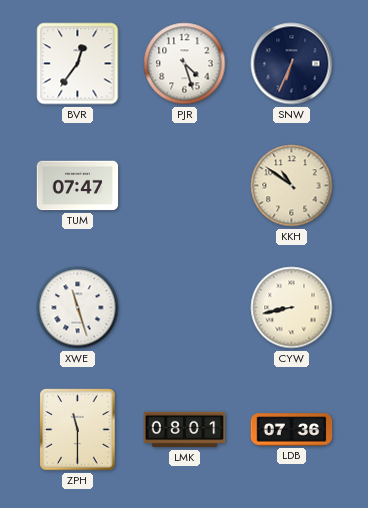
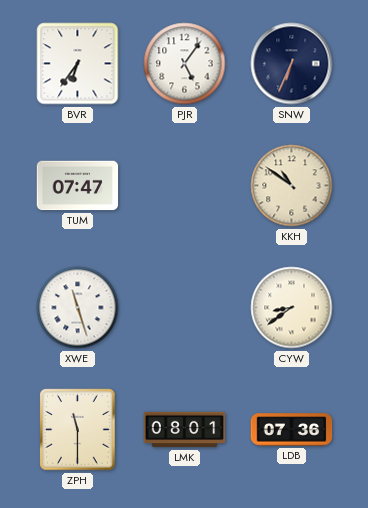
BVR: 12:36 -> 6:36 (78, 64)
PJR: 4:27 -> 5:06 (185, 64)
CYW: 8:43 -> 8:39 (292, 308)
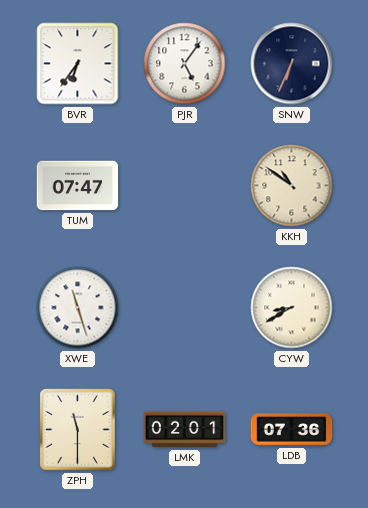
CYW: 8:39 -> 8:40 (292, 308)
LMK: 08:01 -> 02:01 (185, 430)
